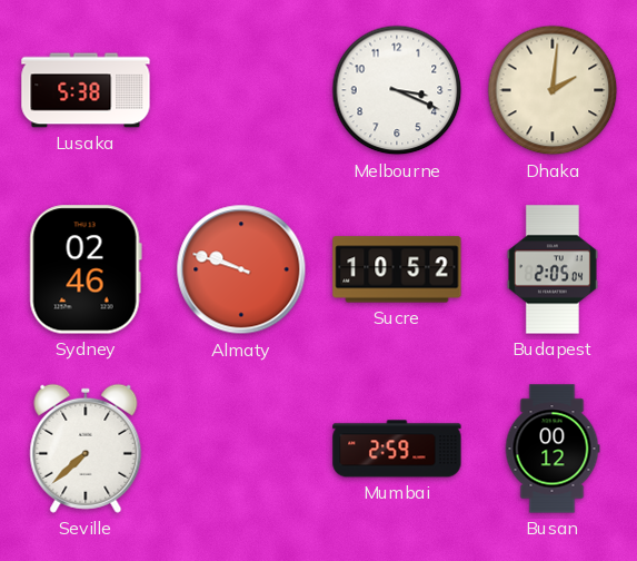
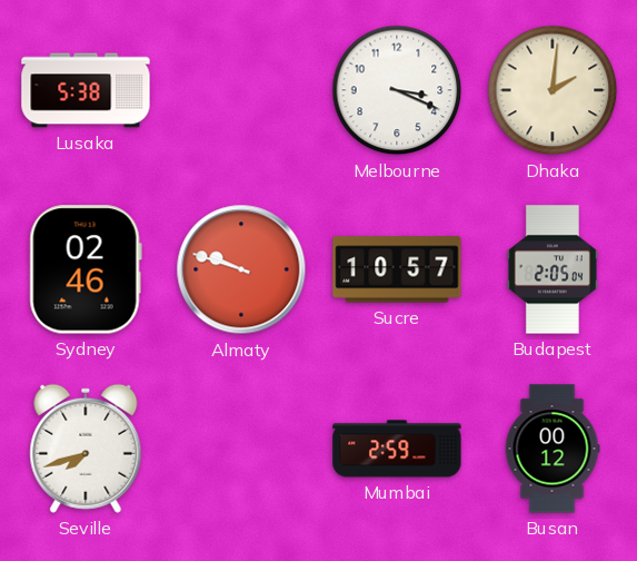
Sucre: 10:52 -> 10:57 (397, 269)
Seville: 7:38 -> 7:42 (86, 449)
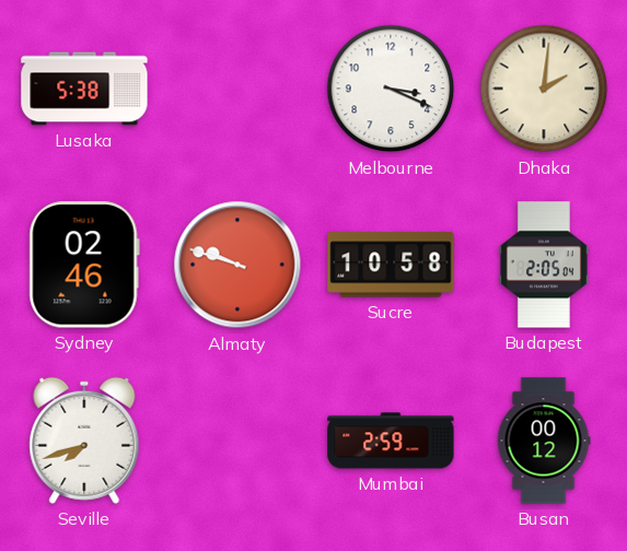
Sucre: 10:57 -> 10:58 (391, 265)
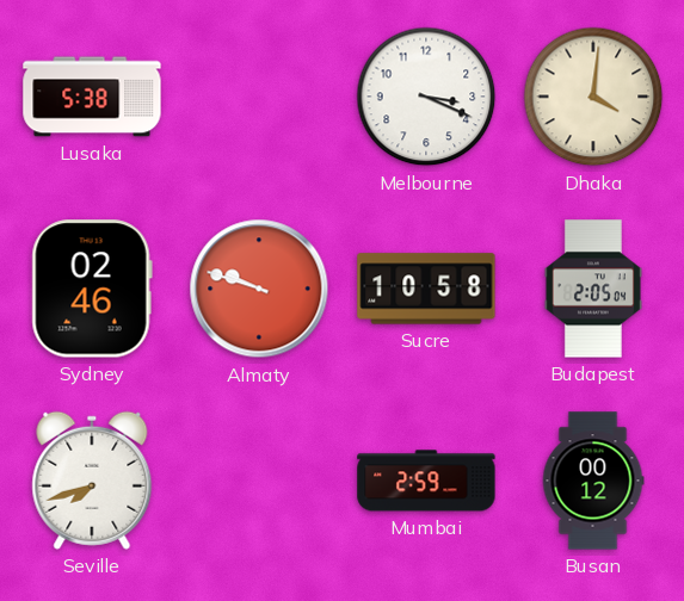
Dhaka: 2:01 -> 4:01 (593, 97)
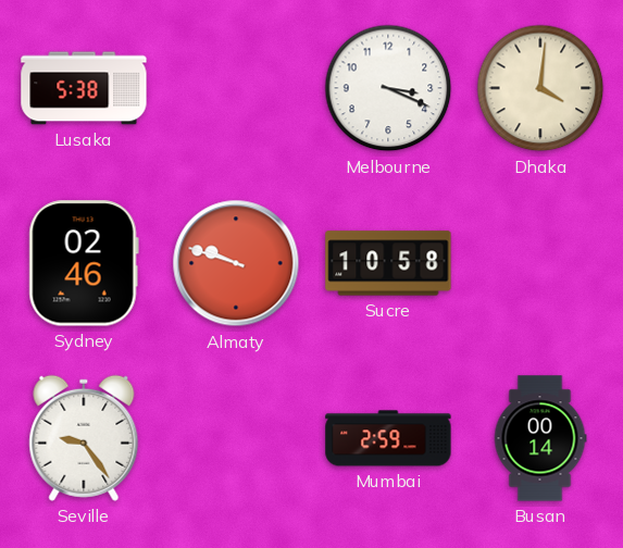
Budapest: 2:05 -> none (593, 289)
Seville: 7:42 -> 9:24 (84, 438)
Busan: 00:12 -> 00:14 (540, 438)
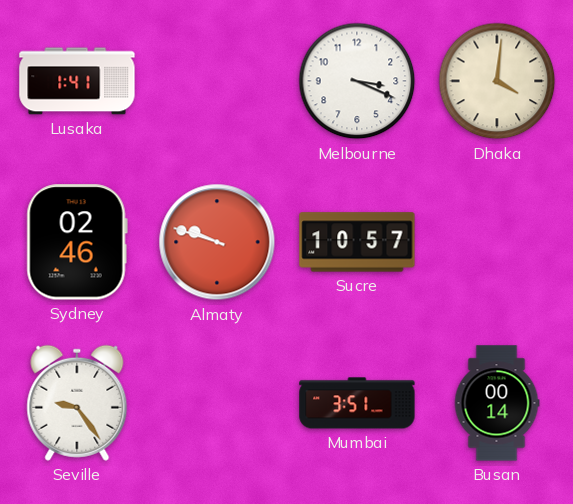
Lusaka: 5:38 -> 1:41 (77, 81)
Sucre: 10:58 -> 10:57 (357, 242)
Mumbai: 2:59 -> 3:51 (357, 403)
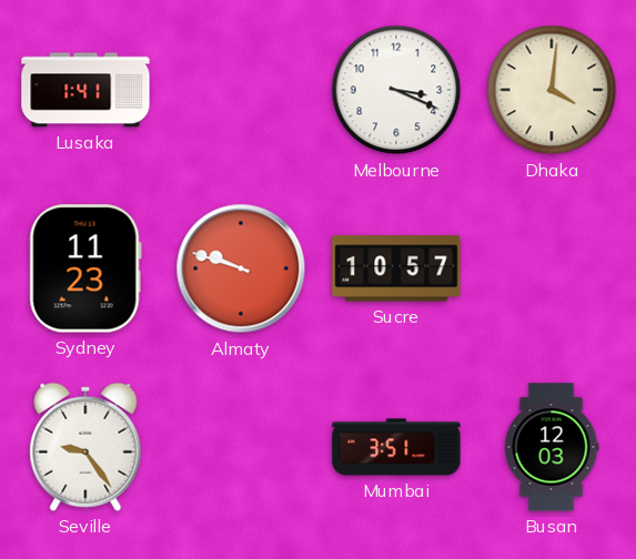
Sydney: 02:46 -> 11:23 (85, 268)
Busan: 00:14 -> 12:03 (552, 447)
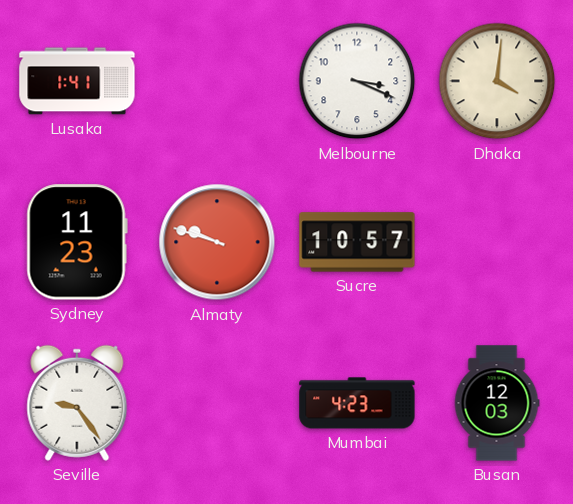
Mumbai: 3:51 -> 4:23 (357, 403)
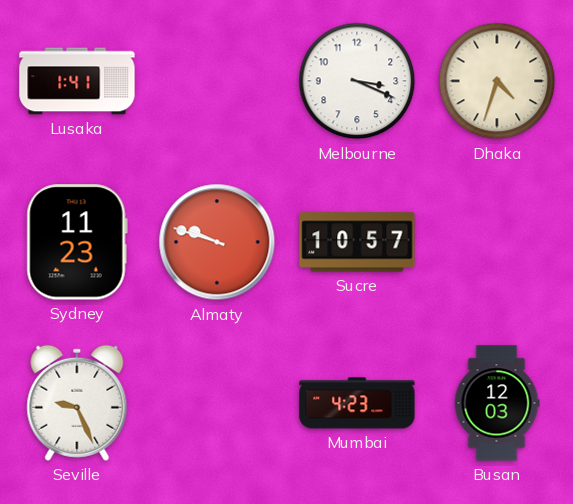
Dhaka: 4:01 -> 4:33 (497, 81)
Seville: 9:24 -> 9:26 (77, 403)
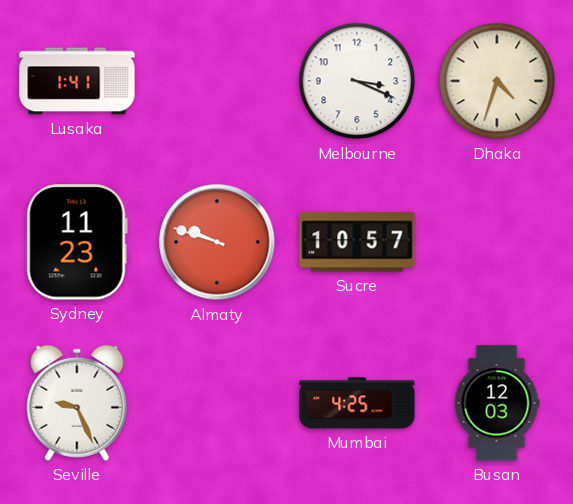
Mumbai: 4:23 -> 4:25 (357, 403)
